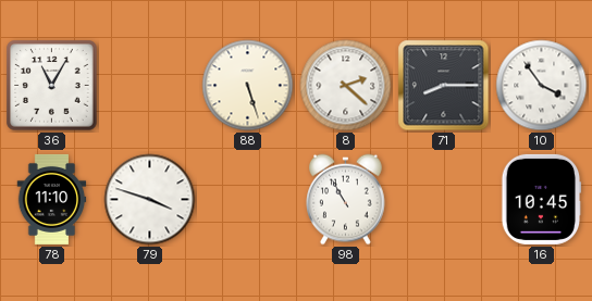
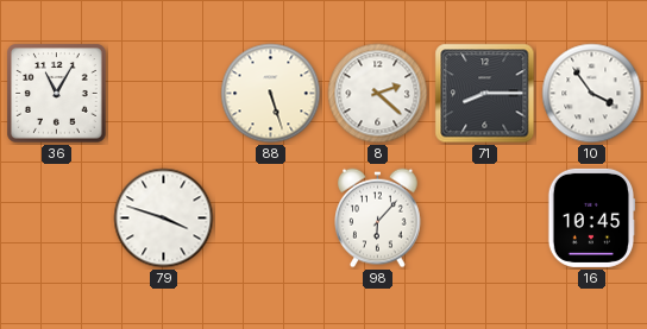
78: 11:10 -> none (52, 199)
98: 10:55 -> 6:07 (378, 219)
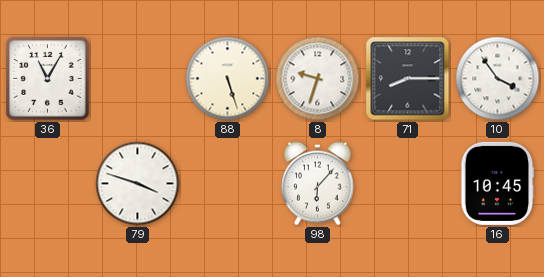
8: 2:22 -> 9:33 (318, 79)
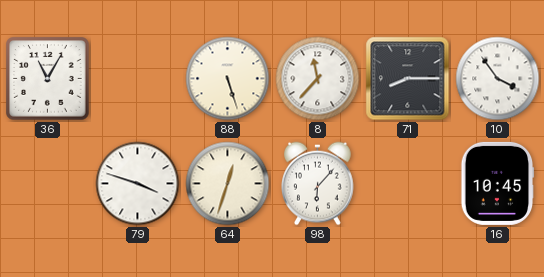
8: 9:33 -> 11:37 (318, 79)
64: none -> 12:33 (228, 184)
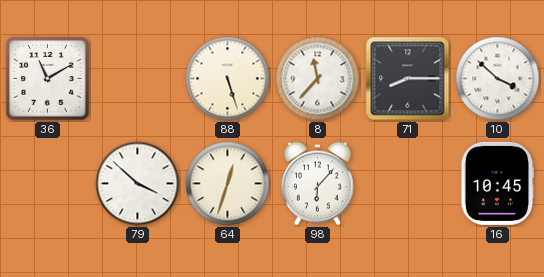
36: 11:05 -> 11:10 (48, 79)
10: 3:54 -> 3:52 (498, 79)
79: 3:48 -> 3:52 (138, 184)
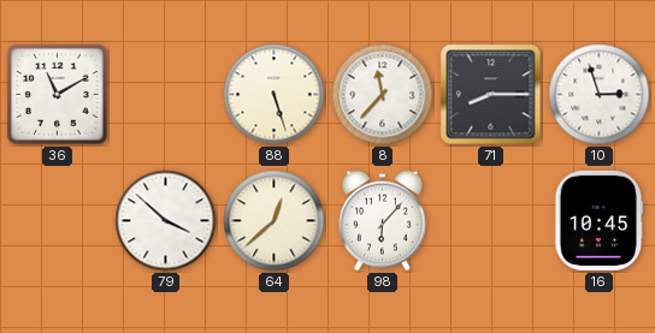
10: 3:52 -> 2:57 (600, 95)
64: 12:33 -> 12:38 (275, 221)
